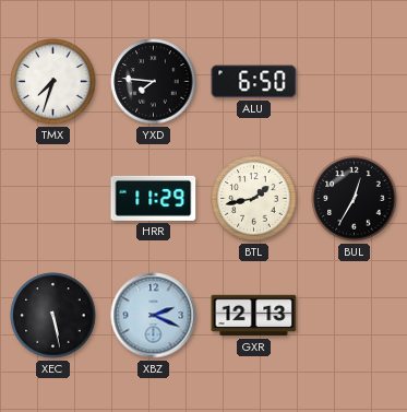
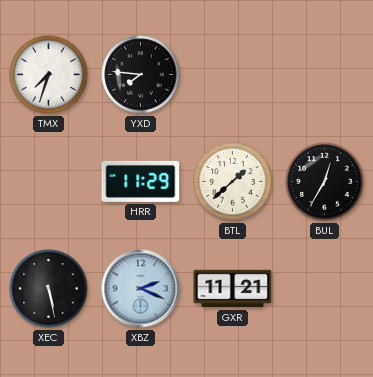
ALU: 6:50 -> none (254, 82)
BTL: 1:43 -> 1:38 (233, 182)
GXR: 12:13 -> 11:21 (233, 289)
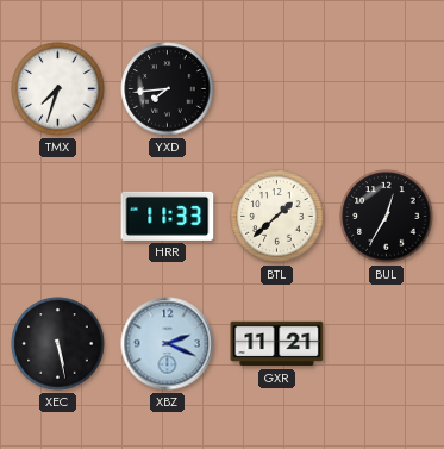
YXD: 7:46 -> 7:44 (168, 89)
HRR: 11:29 -> 11:33 (168, 216)
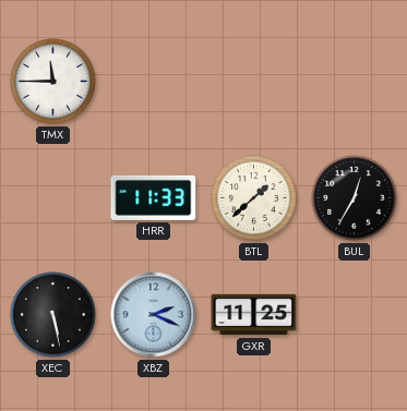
TMX: 7:33 -> 11:45 (53, 82)
YXD: 7:44 -> none (168, 89)
GXR: 11:21 -> 11:25 (254, 315)
